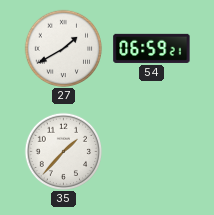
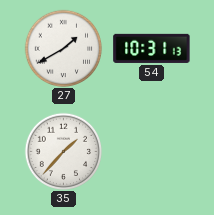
54: 06:59 -> 10:31 (152, 48)
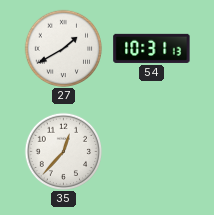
35: 1:37 -> 12:37 (63, 151)
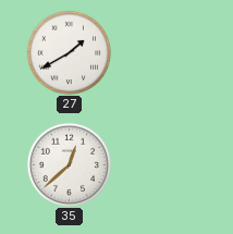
54: 10:31 -> none (152, 48)
35: 12:37 -> 12:38 (69, 164)
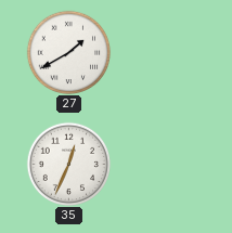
35: 12:38 -> 12:34 (68, 164)
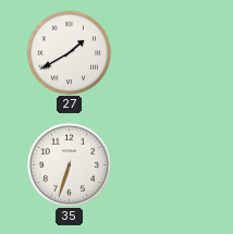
35: 12:34 -> 6:33 (69, 164)
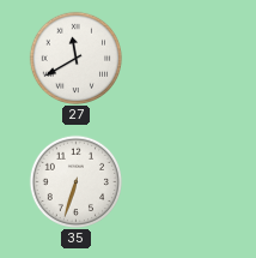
27: 1:40 -> 11:40 (75, 58)
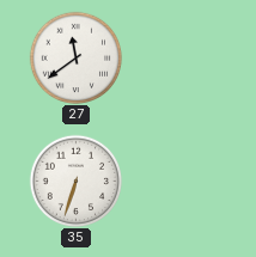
27: 11:40 -> 11:39 (75, 57)
